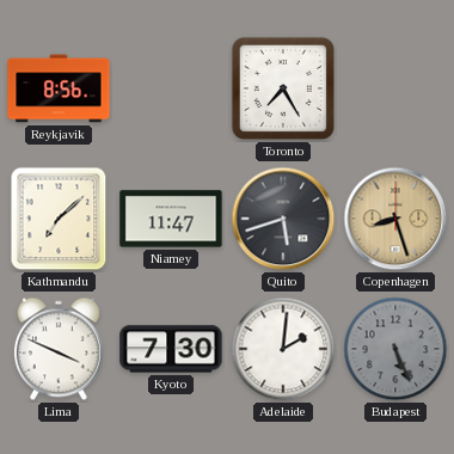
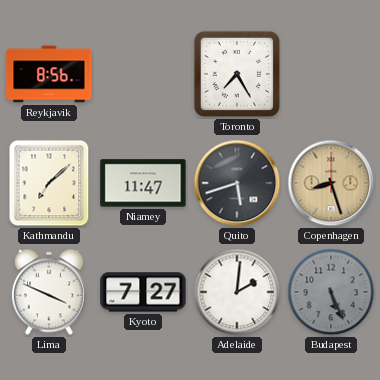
Kyoto: 7:30 -> 7:27 (143, 292)
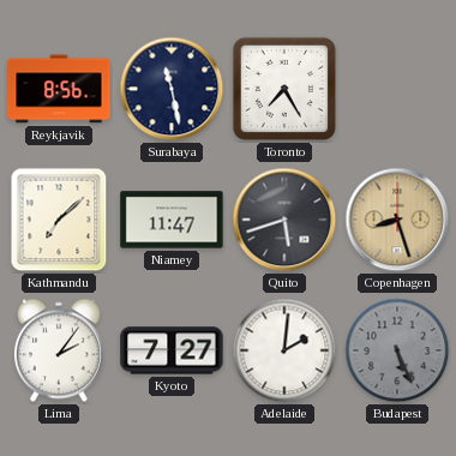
Surabaya: none -> 11:28 (172, 89)
Lima: 3:49 -> 2:06 (59, 350)
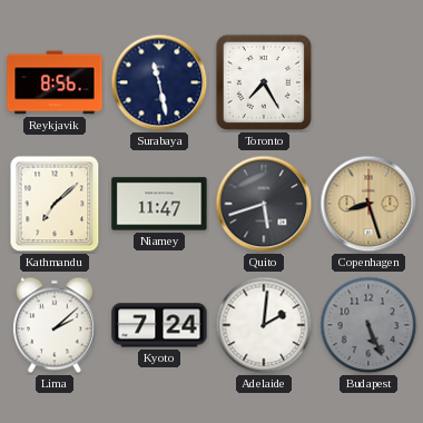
Lima: 2:06 -> 2:08 (55, 325)
Kyoto: 7:27 -> 7:24 (159, 325)
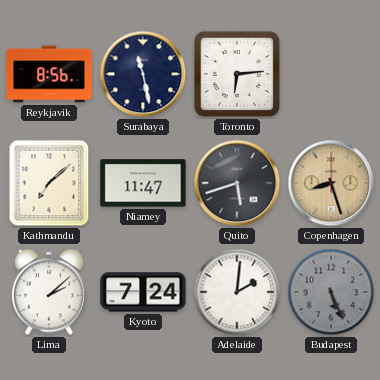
Toronto: 7:25 -> 6:14 (237, 74)
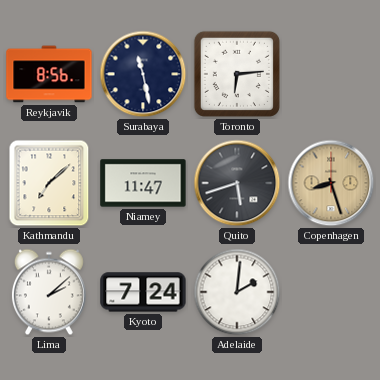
Budapest: 5:26 -> none (331, 292)
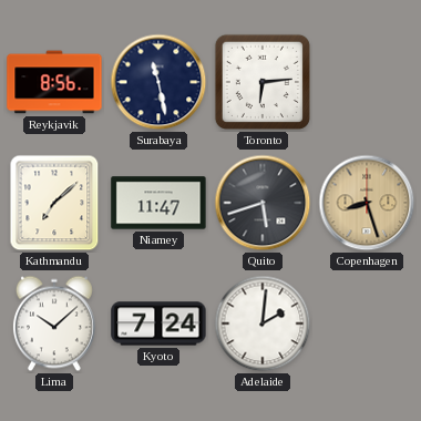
Lima: 2:08 -> 10:08 (54, 324)
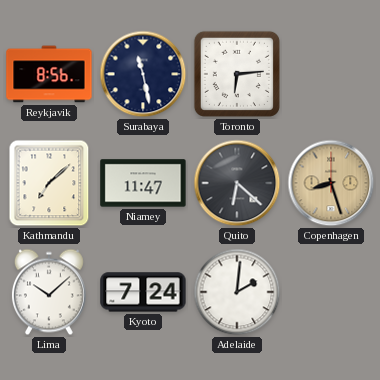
Quito: 5:42 -> 6:22 (237, 183)
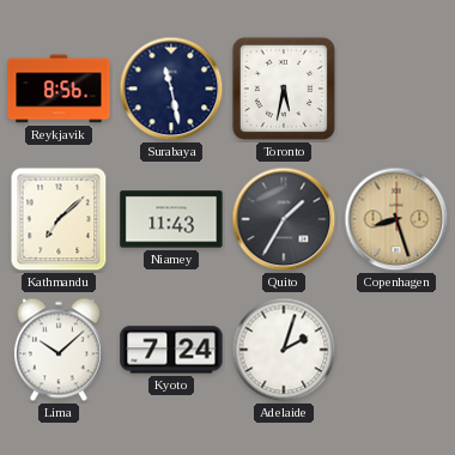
Toronto: 6:14 -> 5:32 (284, 89)
Niamey: 11:47 -> 11:43 (171, 219)
Quito: 6:22 -> 1:35 (284, 219)
Adelaide: 2:01 -> 2:03 (284, 350)
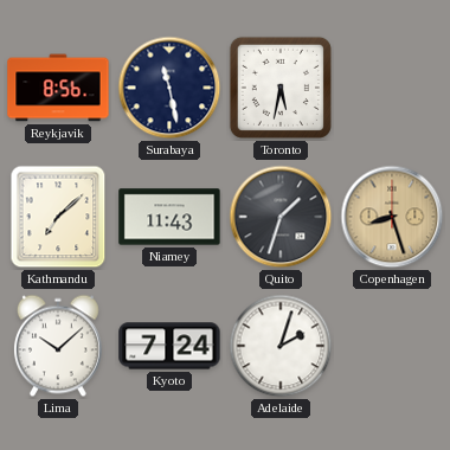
Quito: 1:35 -> 1:33 (281, 217)
